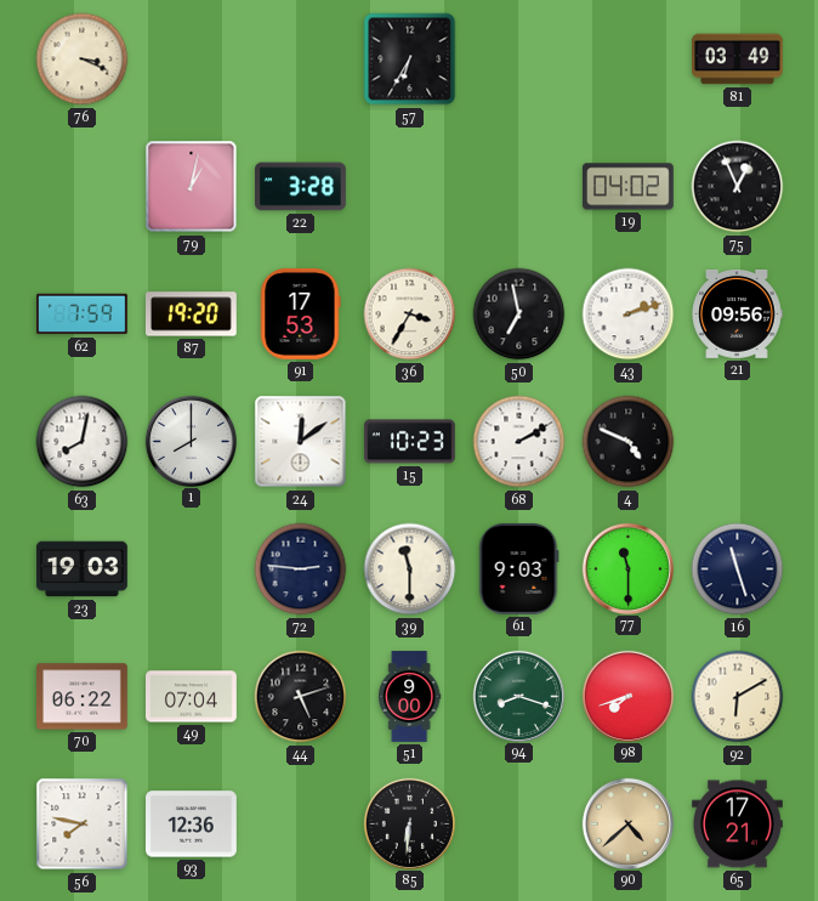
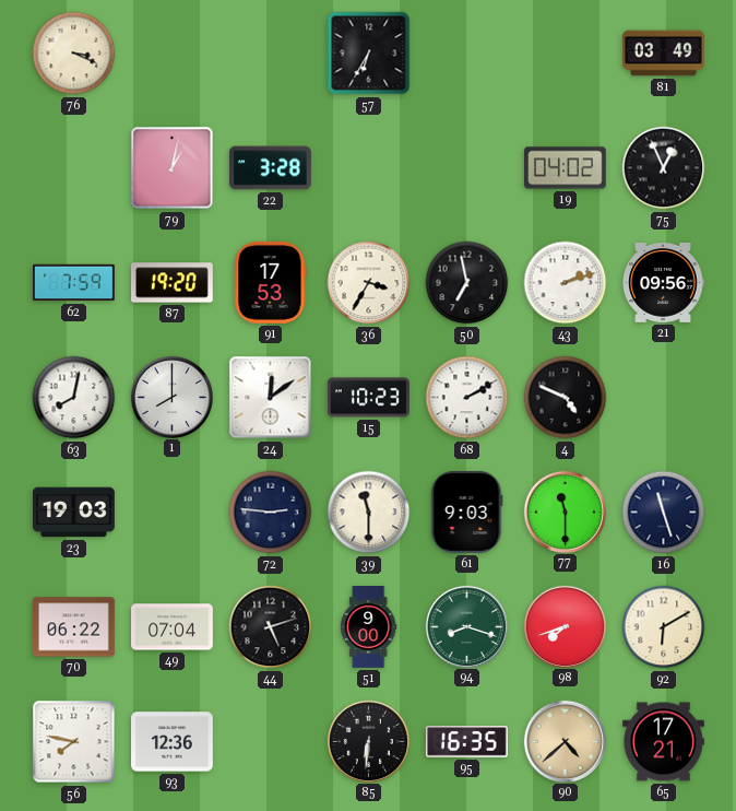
95: none -> 16:35 (466, 742)
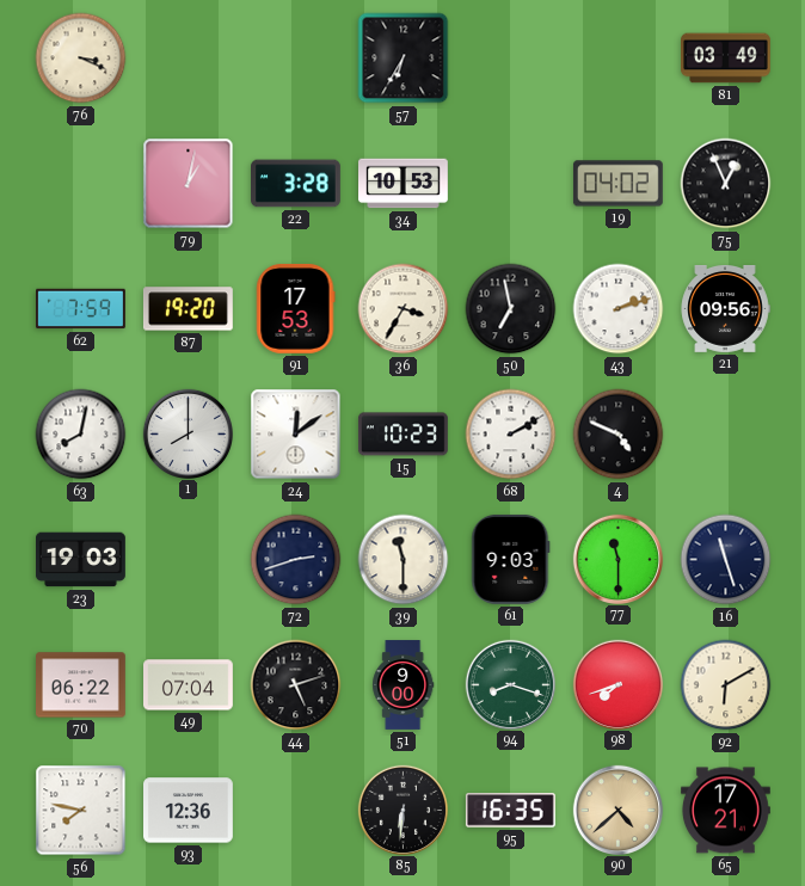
34: none -> 10:53 (404, 184)
72: 2:46 -> 2:42 (296, 560)
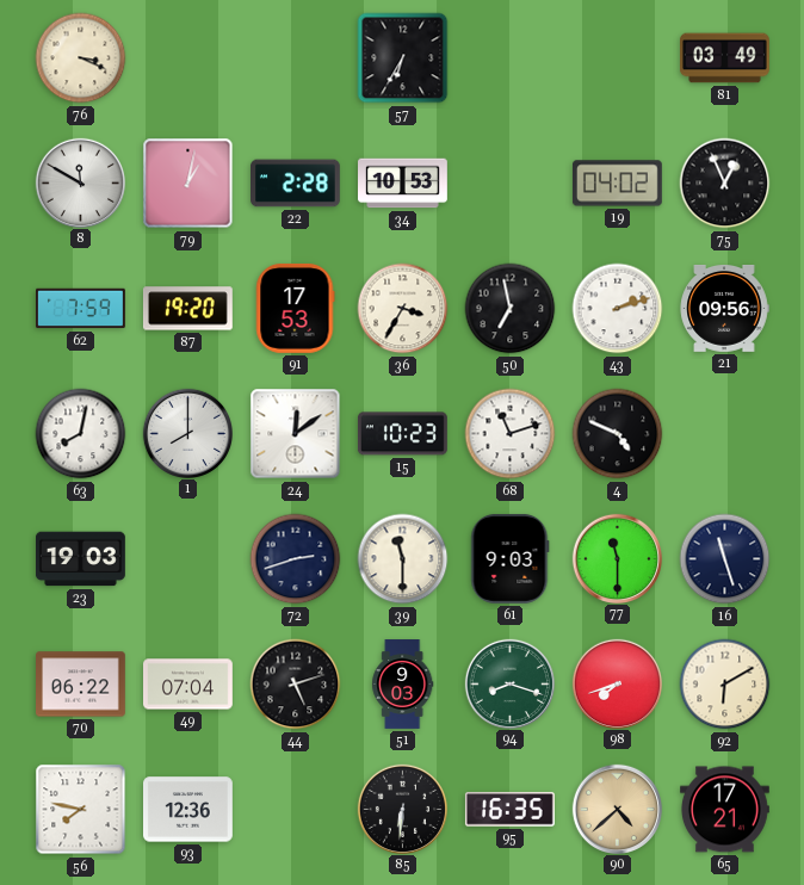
8: none -> 11:50 (80, 182)
22: 3:28 -> 2:28 (296, 184)
68: 2:10 -> 11:12 (511, 434)
51: 9:00 -> 9:03 (403, 685)
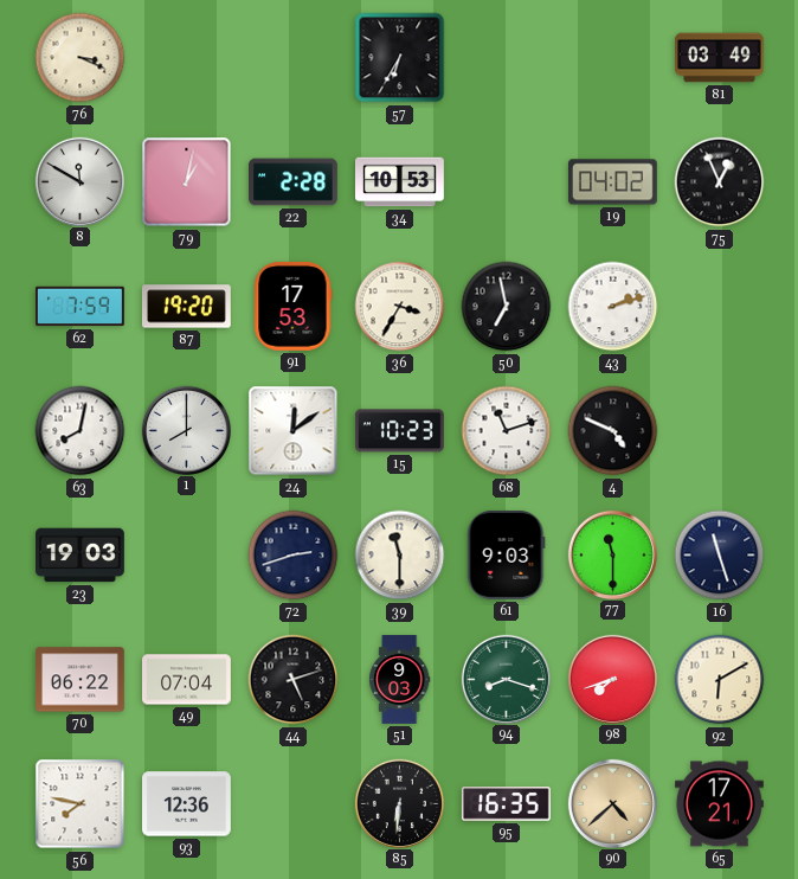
21: 09:56 -> none (724, 309)
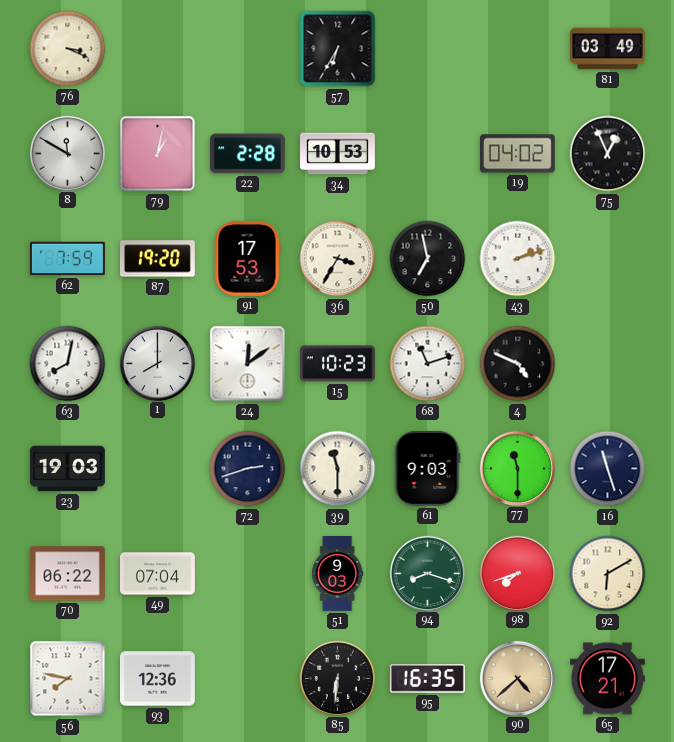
44: 5:12 -> none (294, 680)
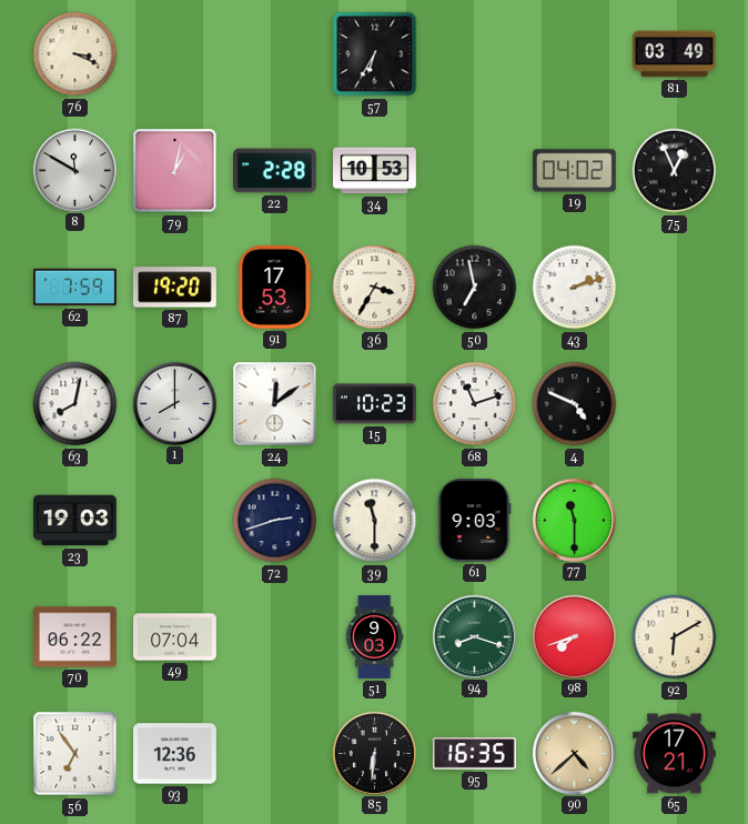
16: 11:27 -> none (608, 469)
56: 7:47 -> 6:54 (75, 754)
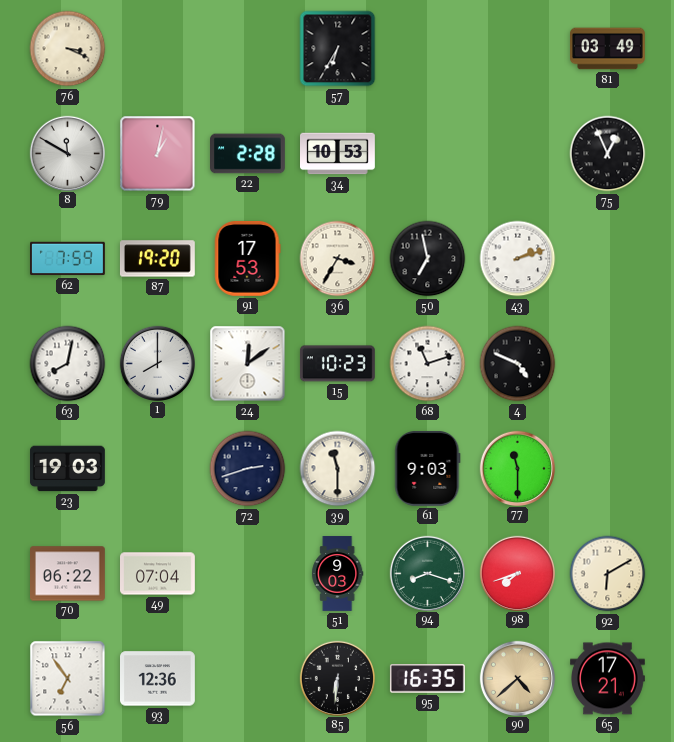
19: 04:02 -> none (574, 171)
